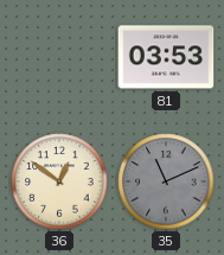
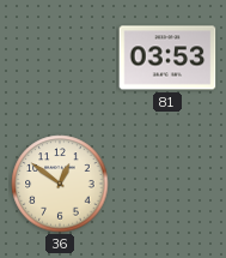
35: 11:11 -> none (166, 181)
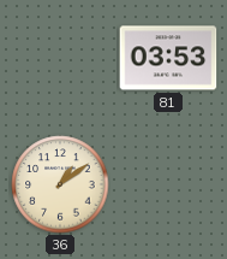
36: 12:51 -> 1:09 (60, 184)
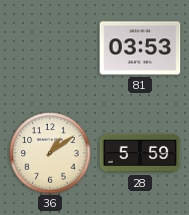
28: none -> 5:59 (140, 153)
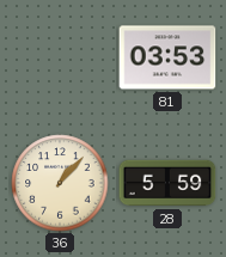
36: 1:09 -> 1:07 (60, 183)
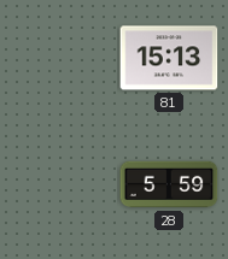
81: 03:53 -> 15:13 (169, 58)
36: 1:07 -> none (60, 183)
